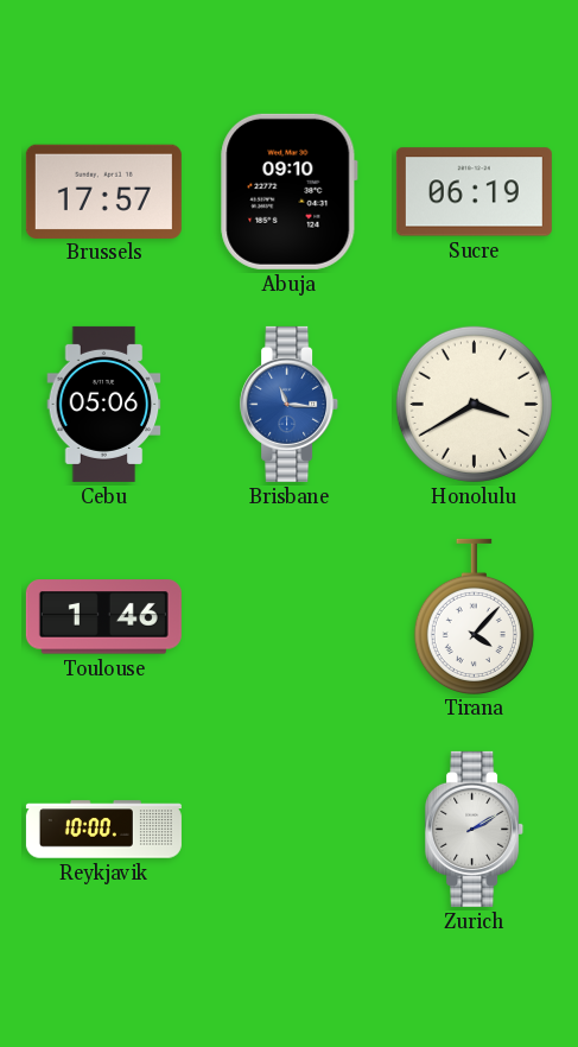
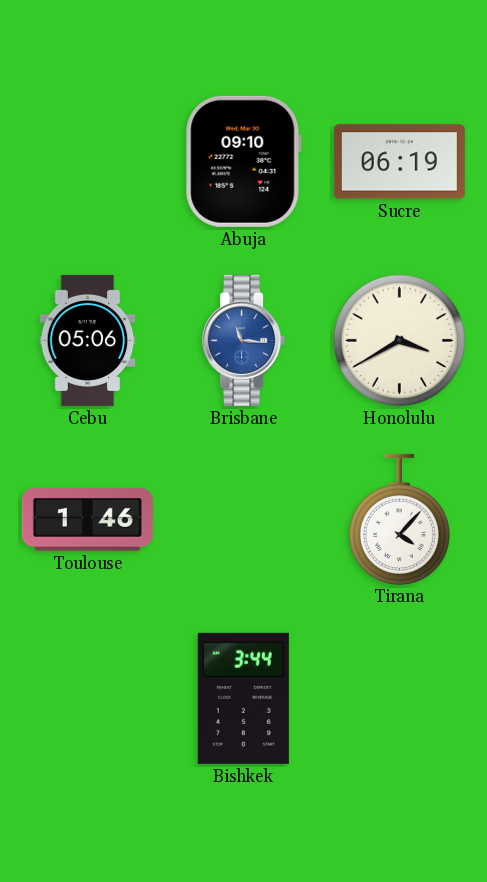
Brussels: 17:57 -> none (103, 191)
Reykjavik: 10:00 -> none (103, 830)
Bishkek: none -> 3:44 (243, 698)
Zurich: 2:10 -> none (475, 829)
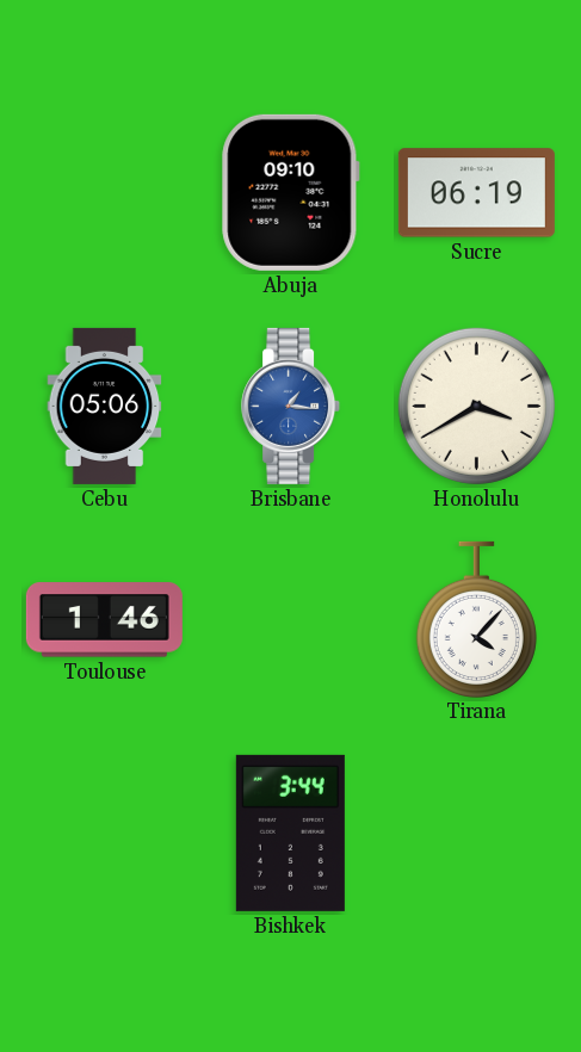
Brisbane: 11:16 -> 1:16 (291, 406)
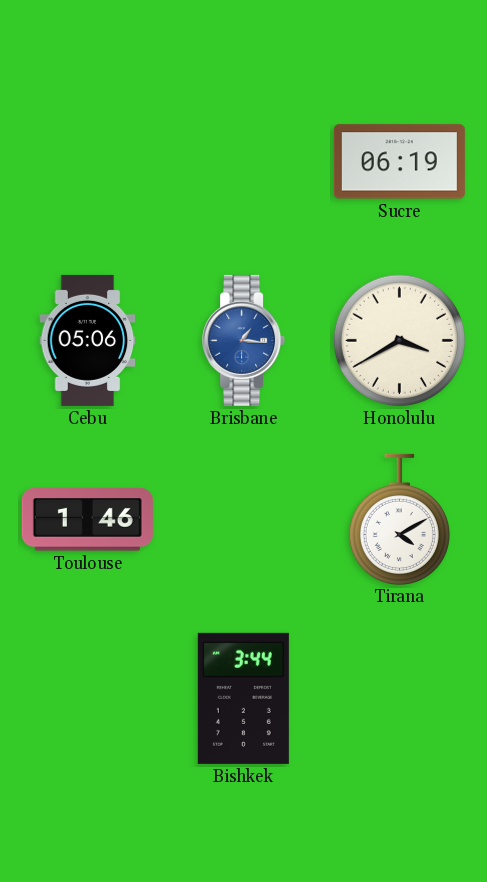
Abuja: 09:10 -> none (290, 192)
Tirana: 4:07 -> 4:10 (399, 519)
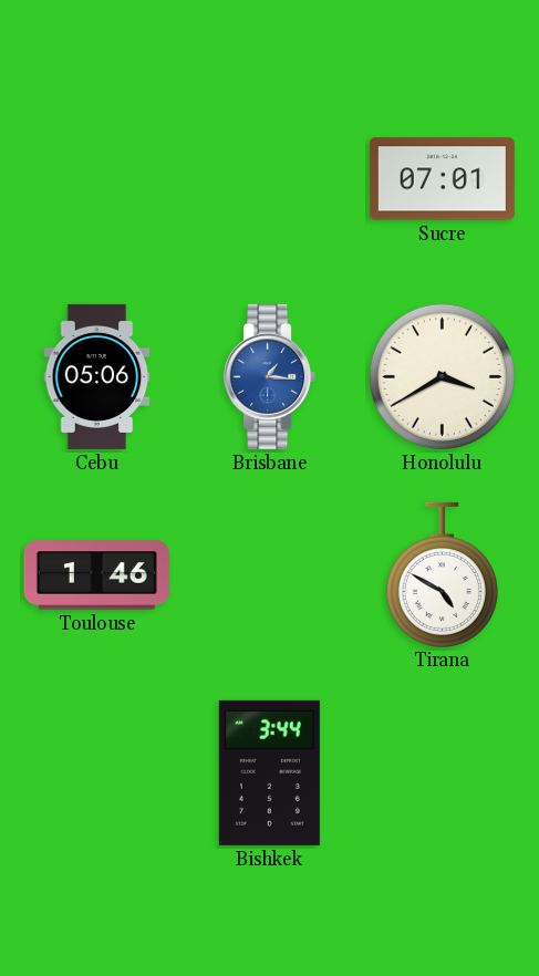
Sucre: 06:19 -> 07:01 (442, 179)
Tirana: 4:10 -> 4:50 (442, 574)
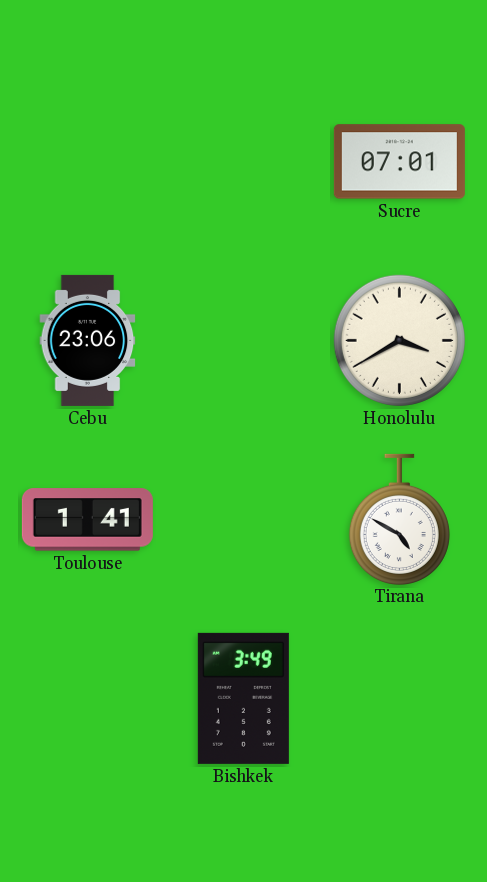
Cebu: 05:06 -> 23:06 (88, 340)
Brisbane: 1:16 -> none (270, 376)
Toulouse: 1:46 -> 1:41 (87, 520)
Bishkek: 3:44 -> 3:49 (243, 698)
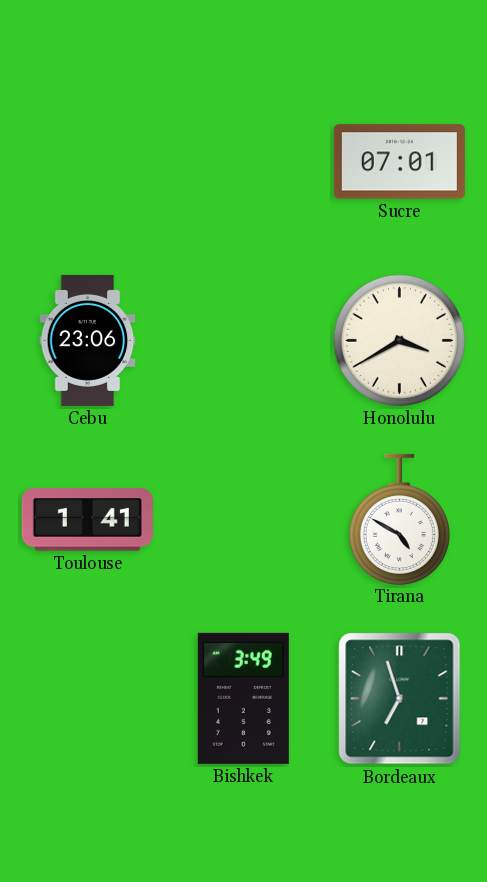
Bordeaux: none -> 6:57 (400, 699)
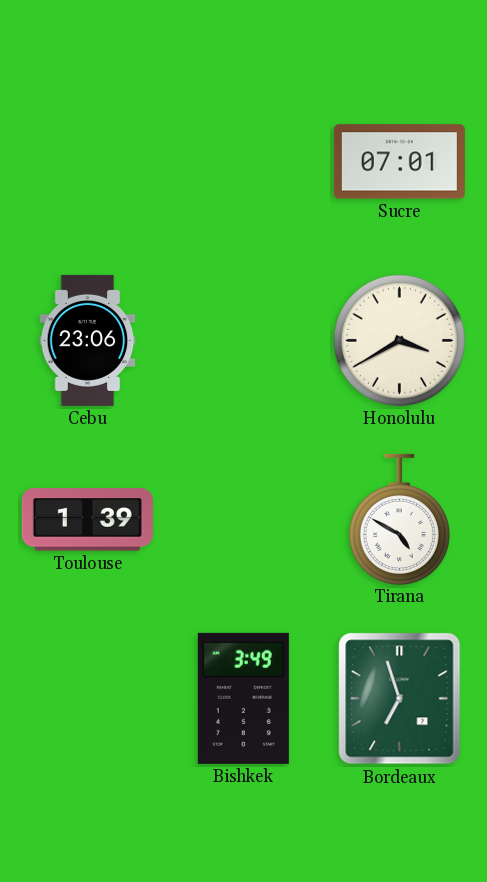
Toulouse: 1:41 -> 1:39 (87, 520)
